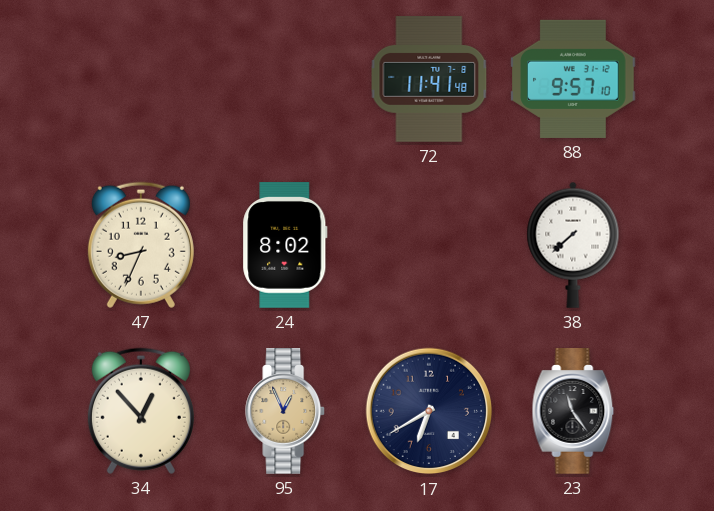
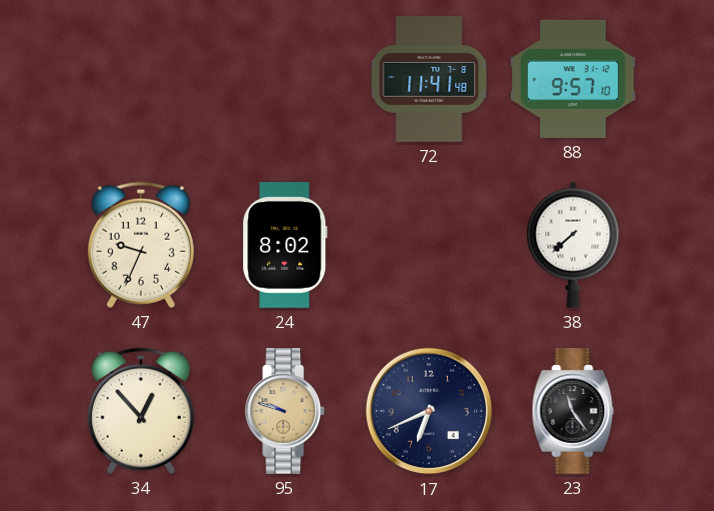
47: 8:34 -> 9:34 (141, 245)
95: 12:56 -> 9:48 (286, 411)
17: 6:40 -> 6:41 (429, 411)
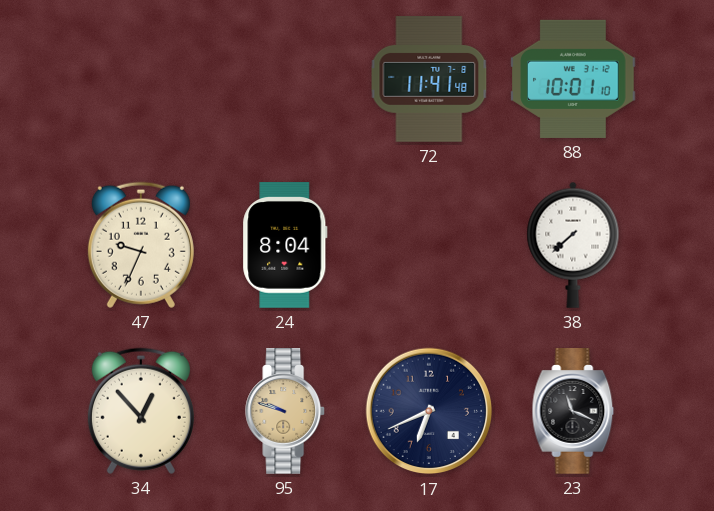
88: 9:57 -> 10:01 (573, 79)
24: 8:02 -> 8:04 (285, 245)
23: 11:24 -> 11:19 (573, 411)
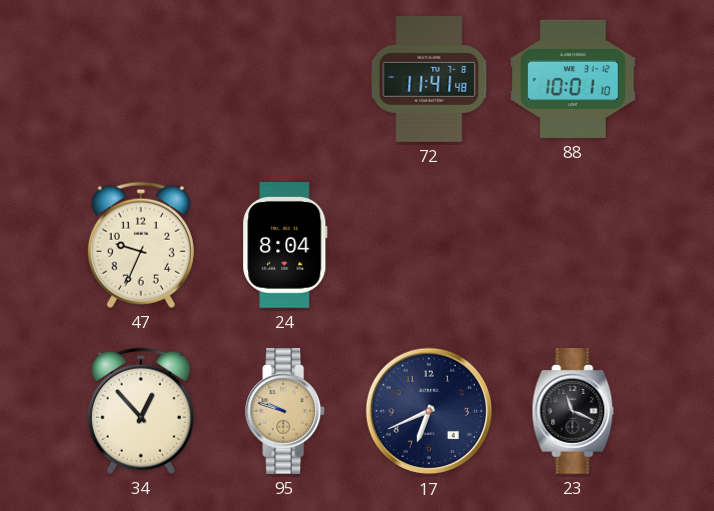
38: 7:38 -> none (573, 245)
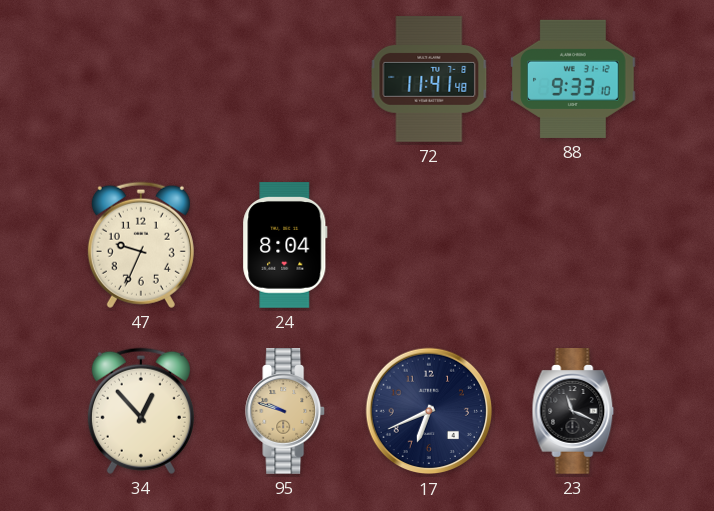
88: 10:01 -> 9:33 (573, 79)
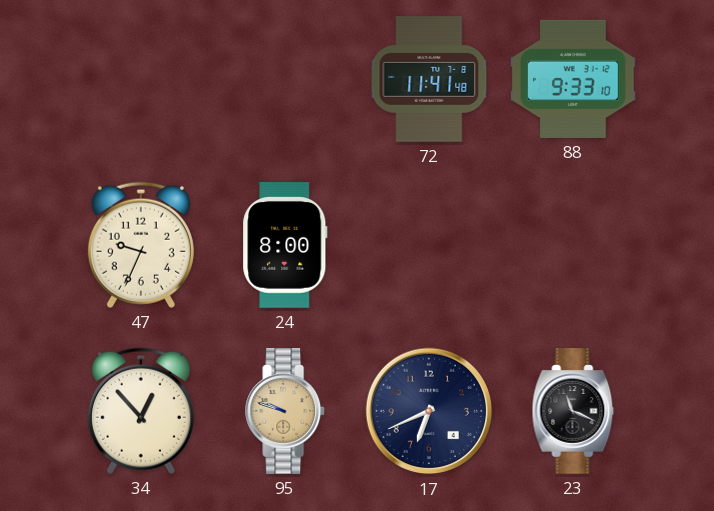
24: 8:04 -> 8:00 (285, 245)
